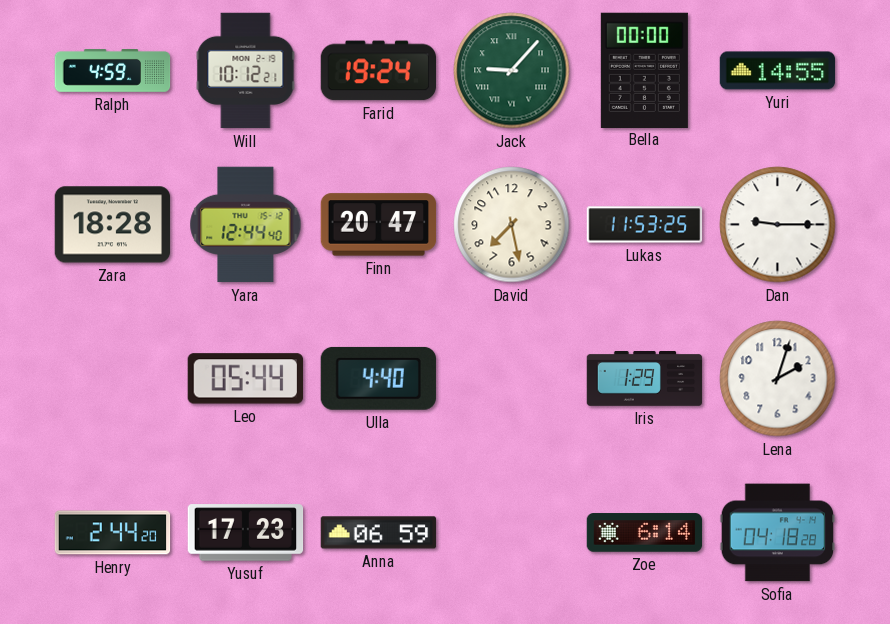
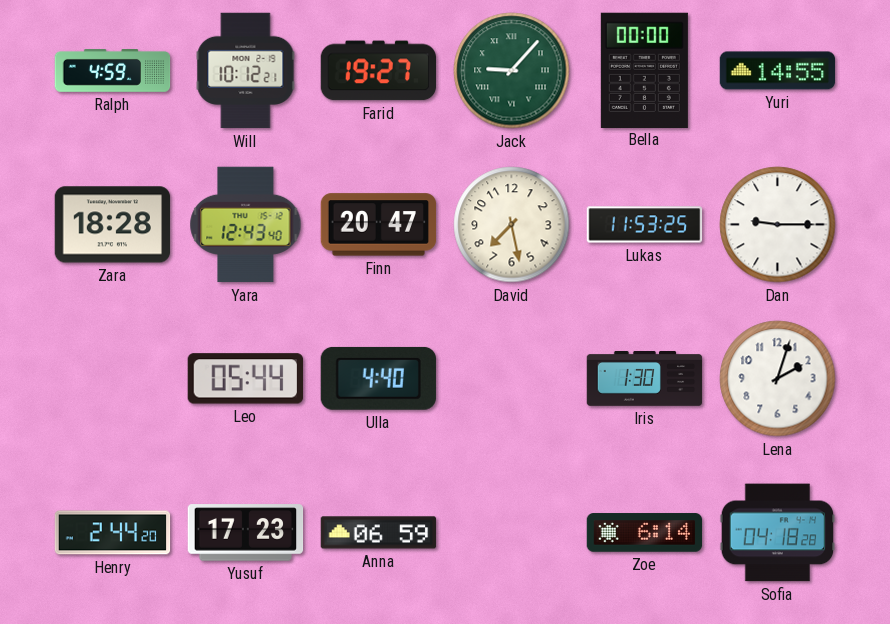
Farid: 19:24 -> 19:27 (378, 71)
Yara: 12:44 -> 12:43 (246, 225)
Iris: 1:29 -> 1:30 (645, 379)
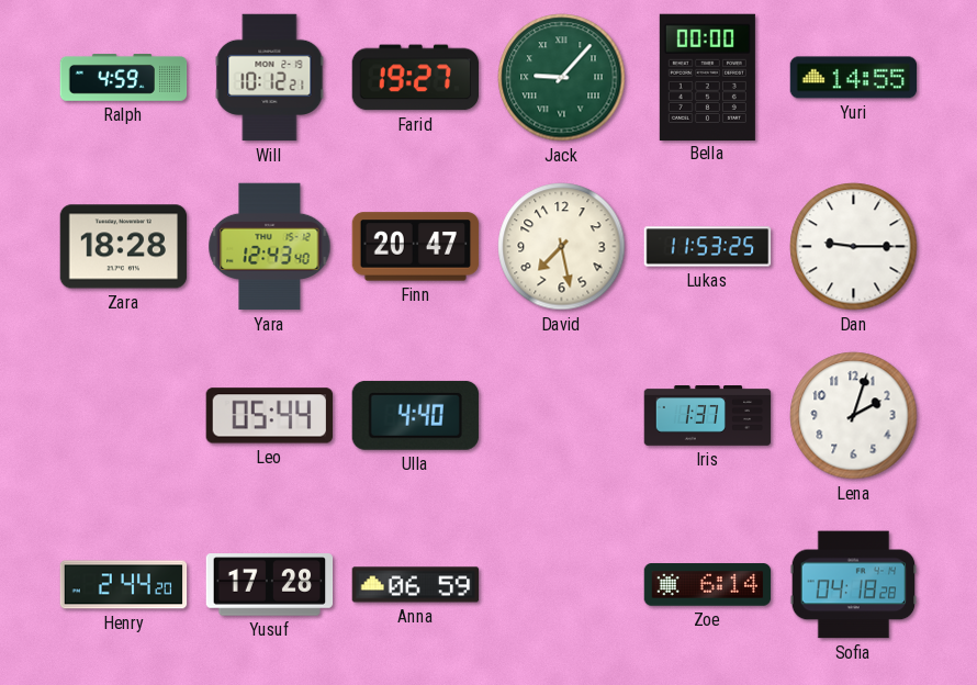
Iris: 1:30 -> 1:37 (708, 416)
Yusuf: 17:23 -> 17:28 (270, 585)
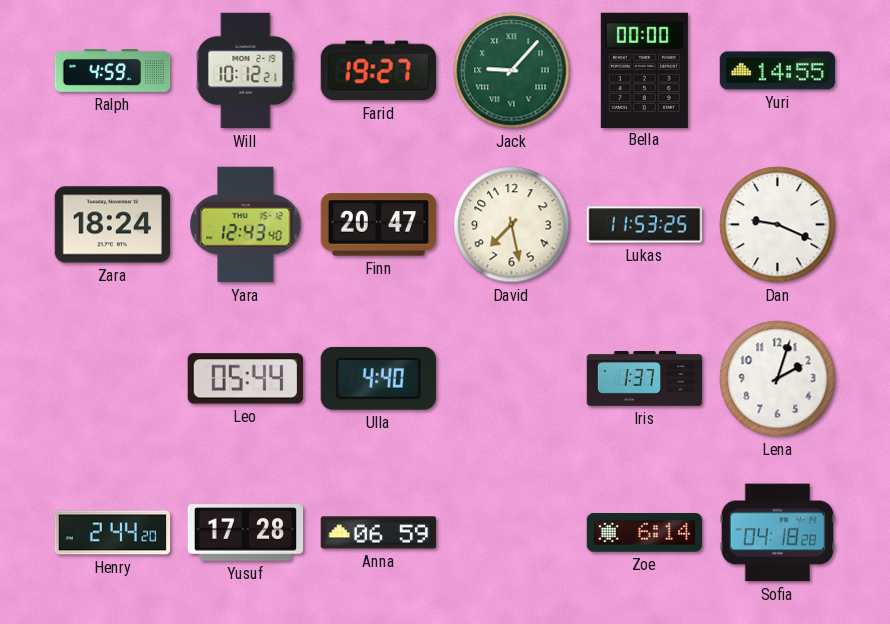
Zara: 18:28 -> 18:24 (113, 225)
Dan: 9:15 -> 9:19 (778, 225)
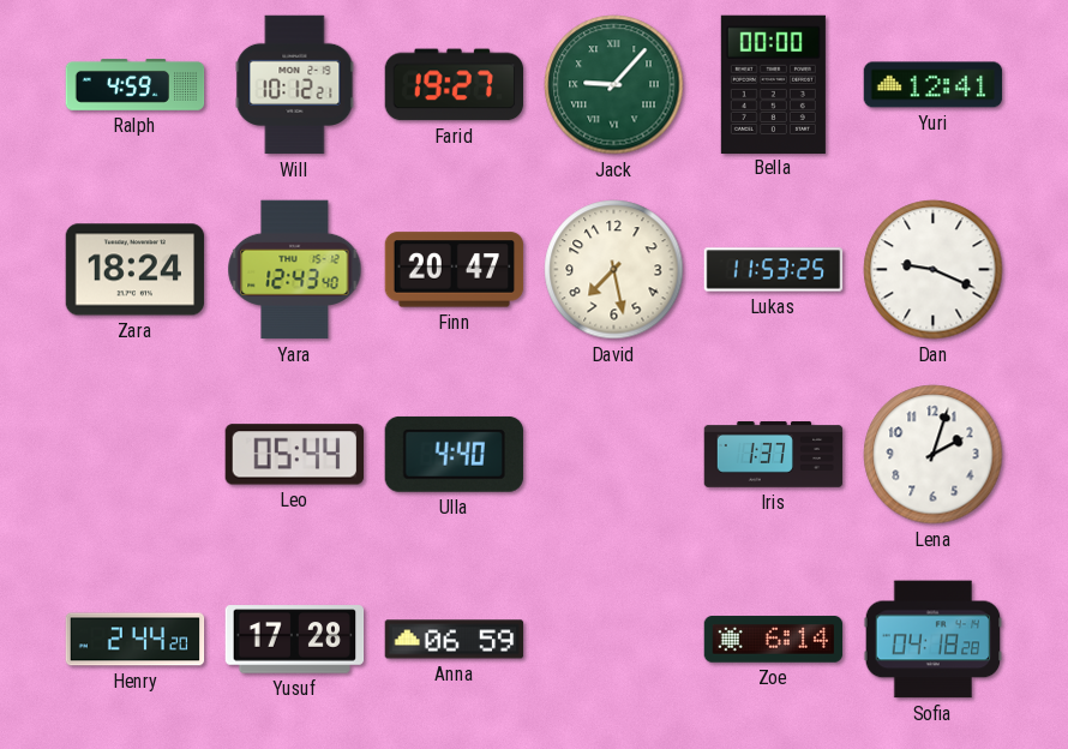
Yuri: 14:55 -> 12:41 (934, 85)
